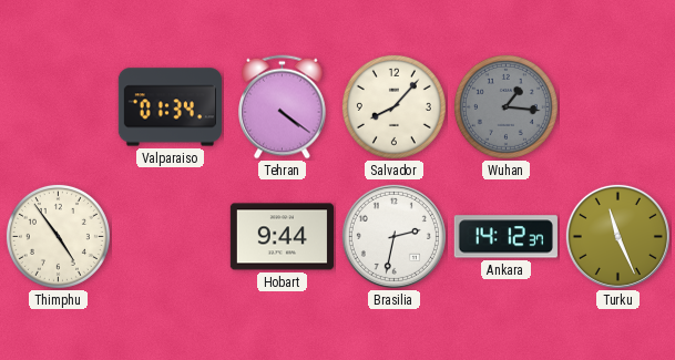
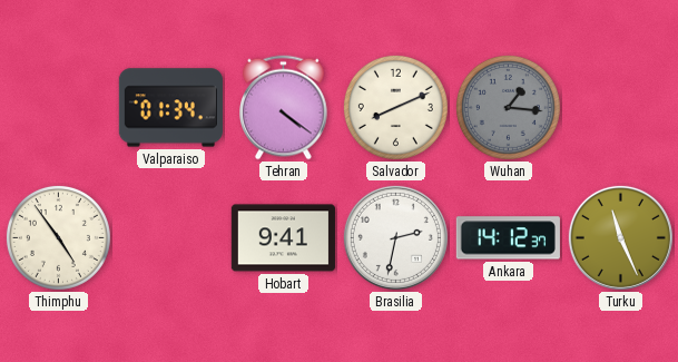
Salvador: 8:07 -> 8:11 (395, 107)
Hobart: 9:44 -> 9:41 (283, 238)
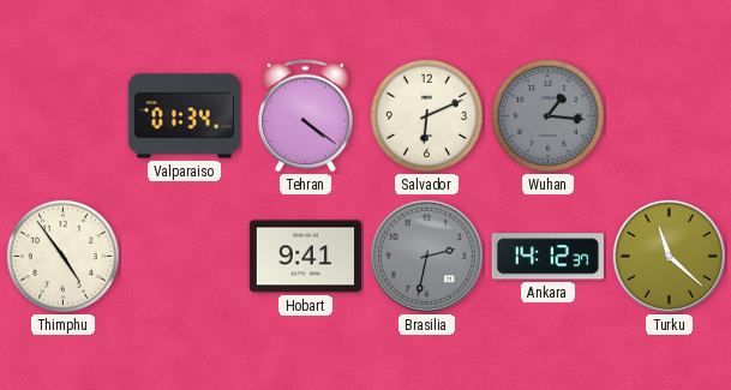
Salvador: 8:11 -> 6:11 (426, 115)
Brasilia dial: white -> grey (426, 256)
Turku: 11:26 -> 11:22 (669, 256)
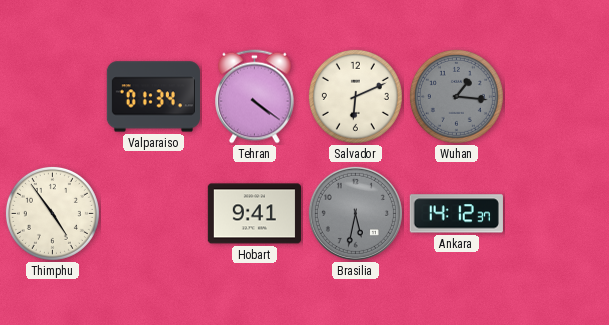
Brasilia: 2:32 -> 5:32 (355, 213)
Turku: 11:22 -> none (669, 256)
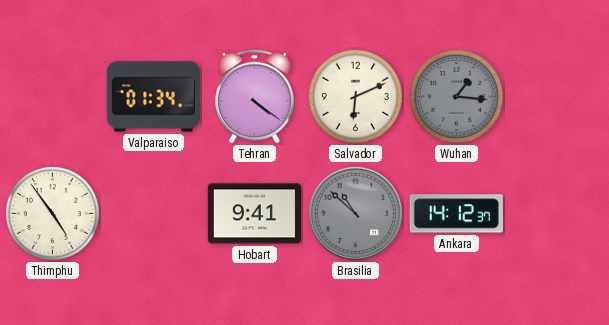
Brasilia: 5:32 -> 10:52 (355, 213)
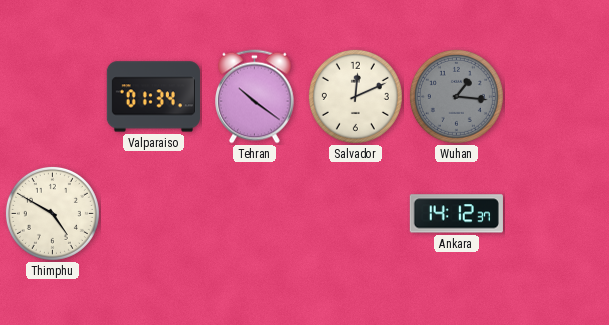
Tehran: 4:21 -> 10:21 (255, 97)
Salvador: 6:11 -> 12:11 (355, 96)
Thimphu: 4:54 -> 4:50 (52, 213)
Hobart: 9:41 -> none (254, 214)
Brasilia: 10:52 -> none (355, 213)
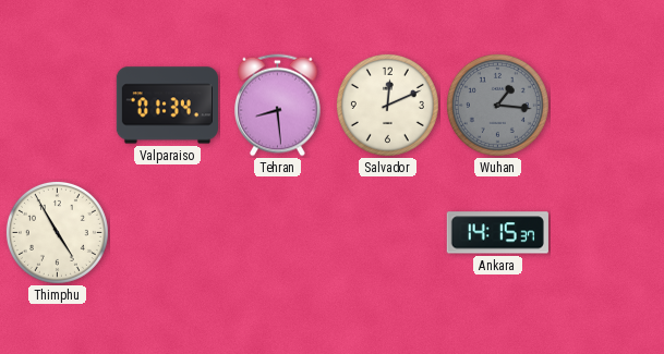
Tehran: 10:21 -> 8:29 (278, 106)
Thimphu: 4:50 -> 4:55 (57, 232)
Ankara: 14:12 -> 14:15 (497, 233)
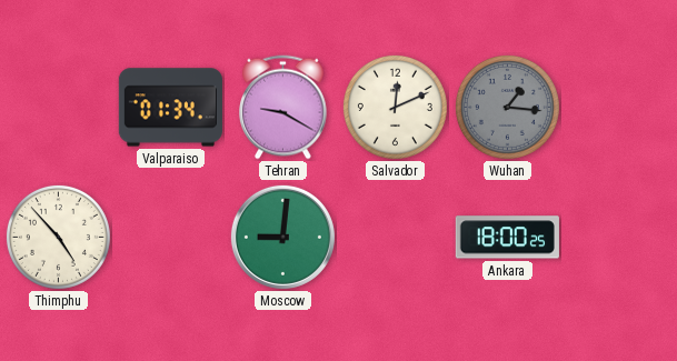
Tehran: 8:29 -> 9:20 (283, 108)
Thimphu: 4:55 -> 4:53 (58, 237)
Moscow: none -> 9:01 (282, 237)
Ankara: 14:15 -> 18:00 (507, 238)
